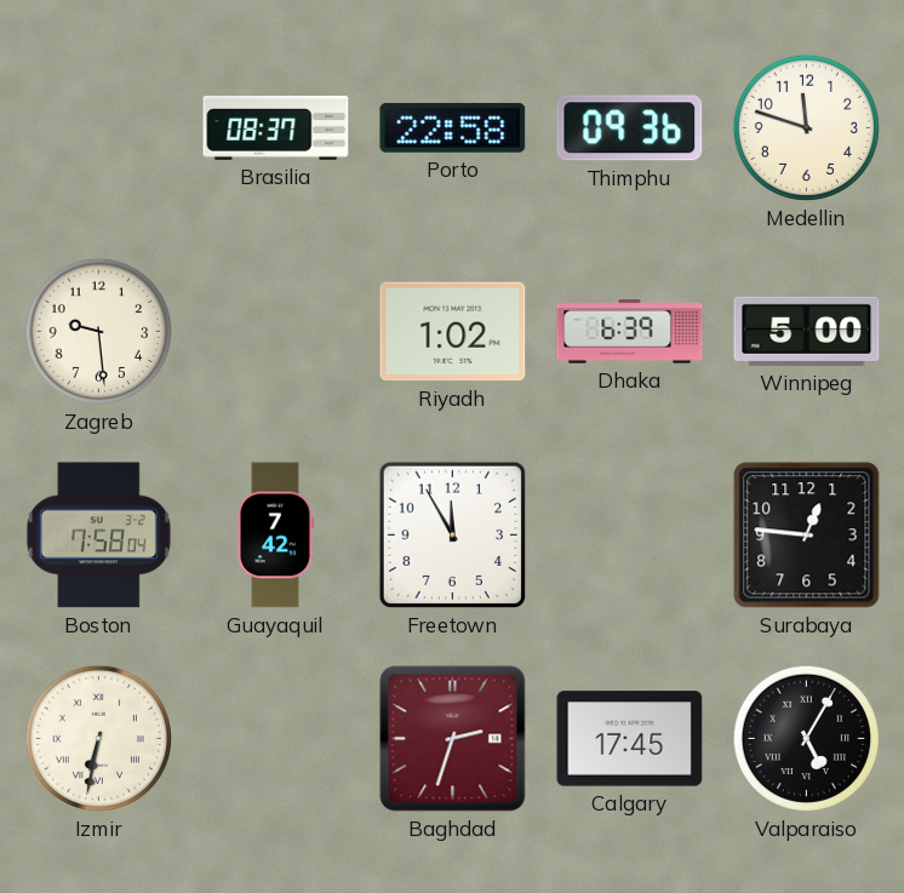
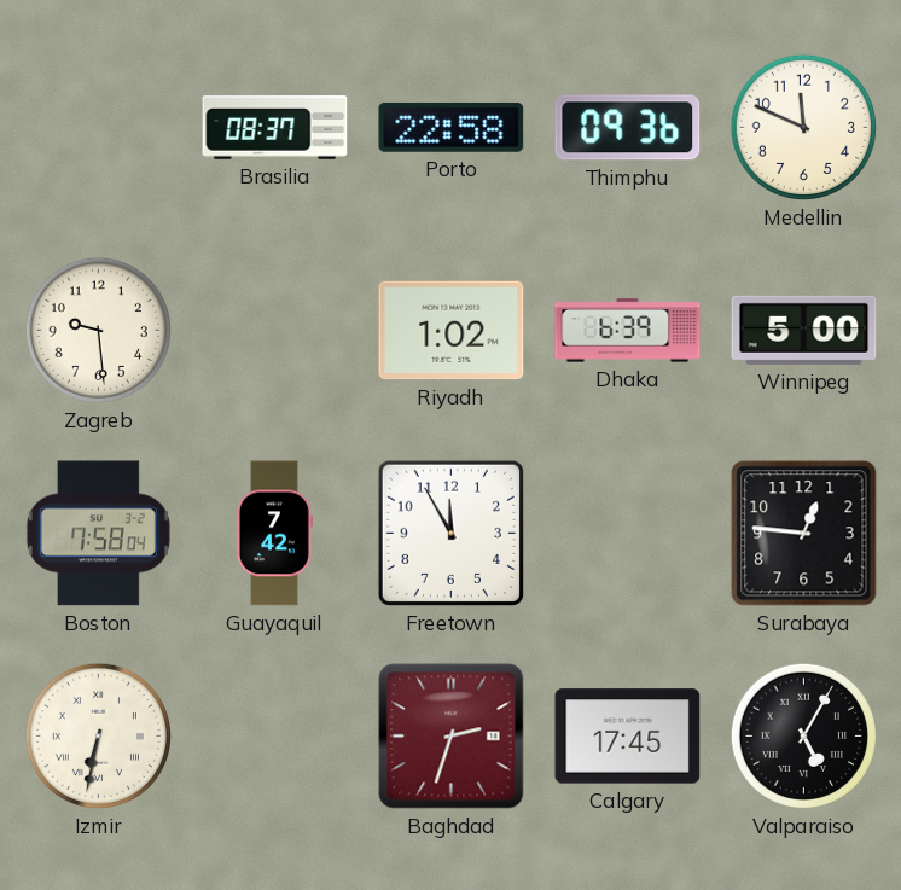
Medellin: 11:48 -> 11:49 (803, 127)
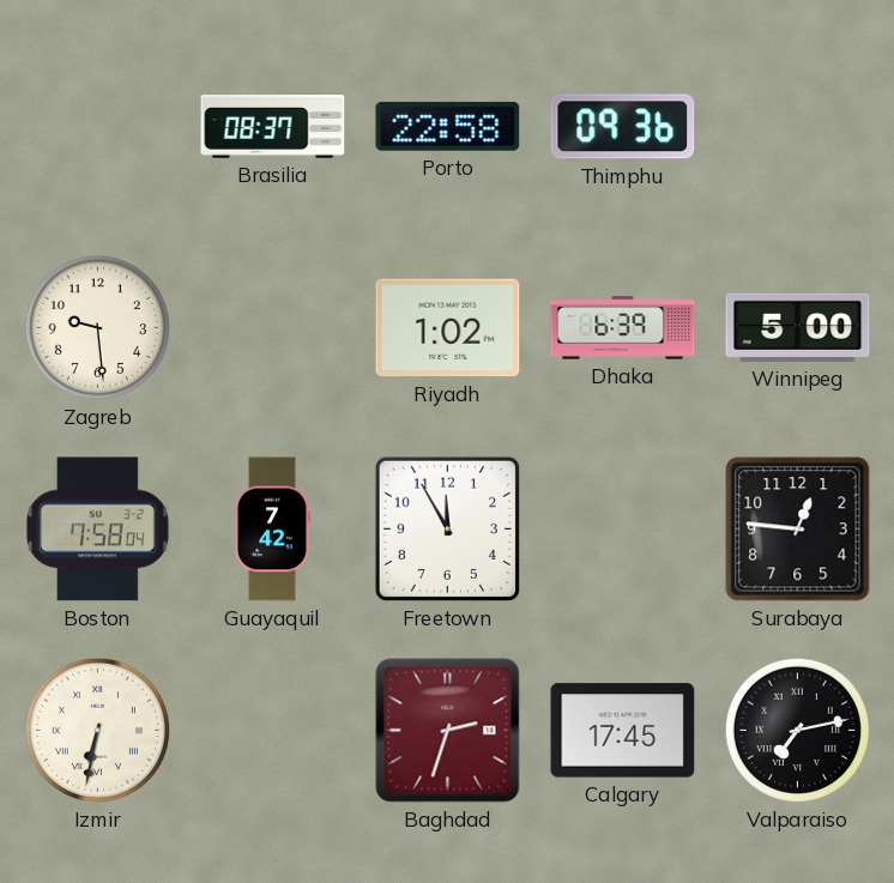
Medellin: 11:49 -> none (803, 127)
Valparaiso: 5:05 -> 7:13 (797, 730)
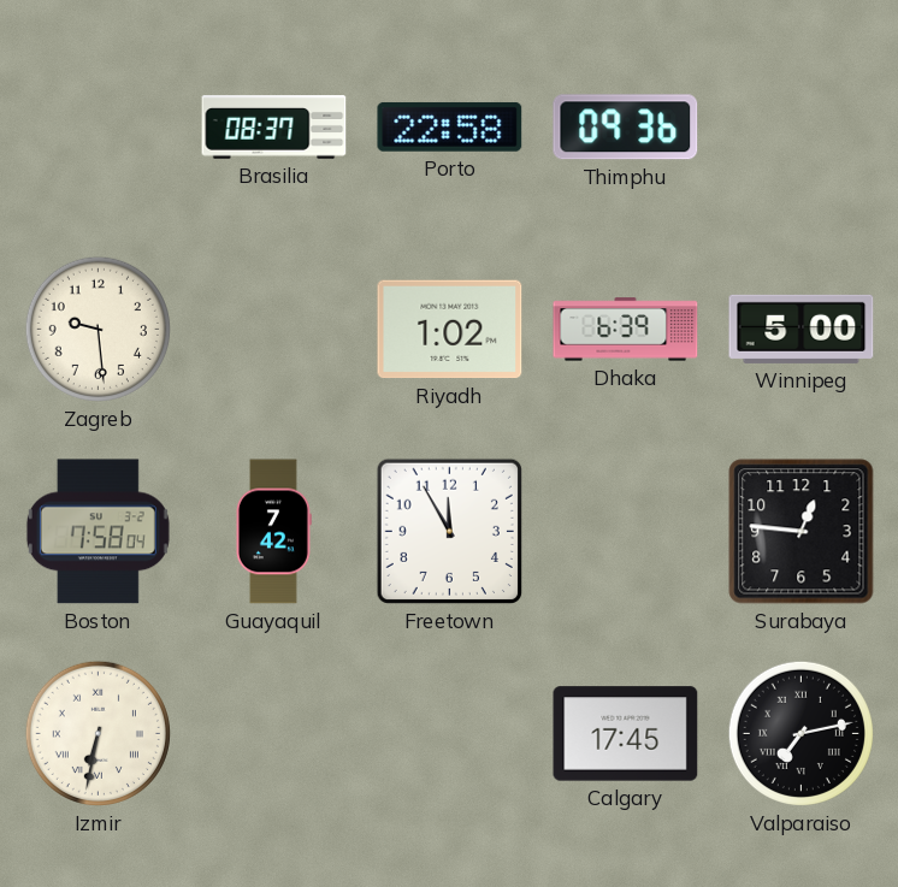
Baghdad: 2:33 -> none (448, 731)
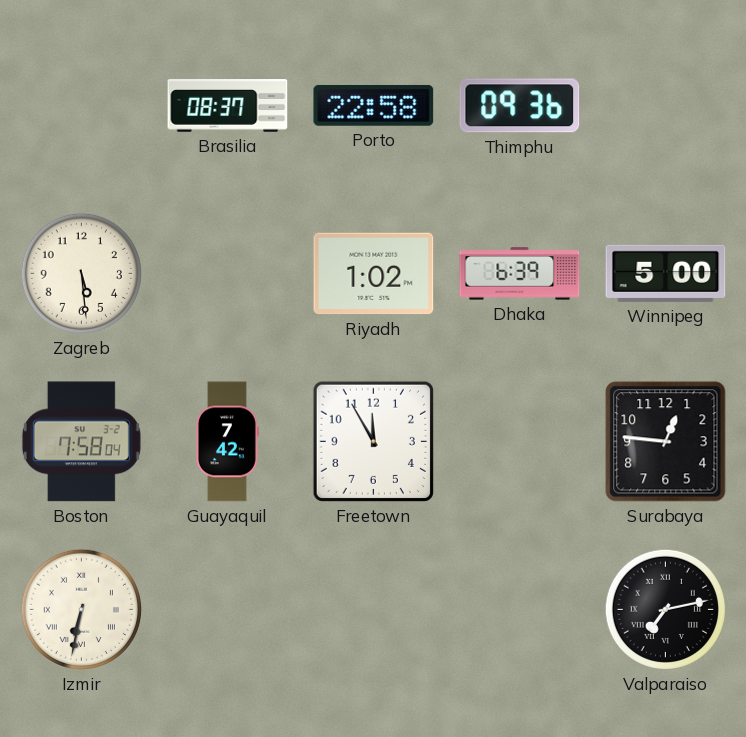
Zagreb: 9:29 -> 5:29 (81, 273)
Calgary: 17:45 -> none (626, 734)
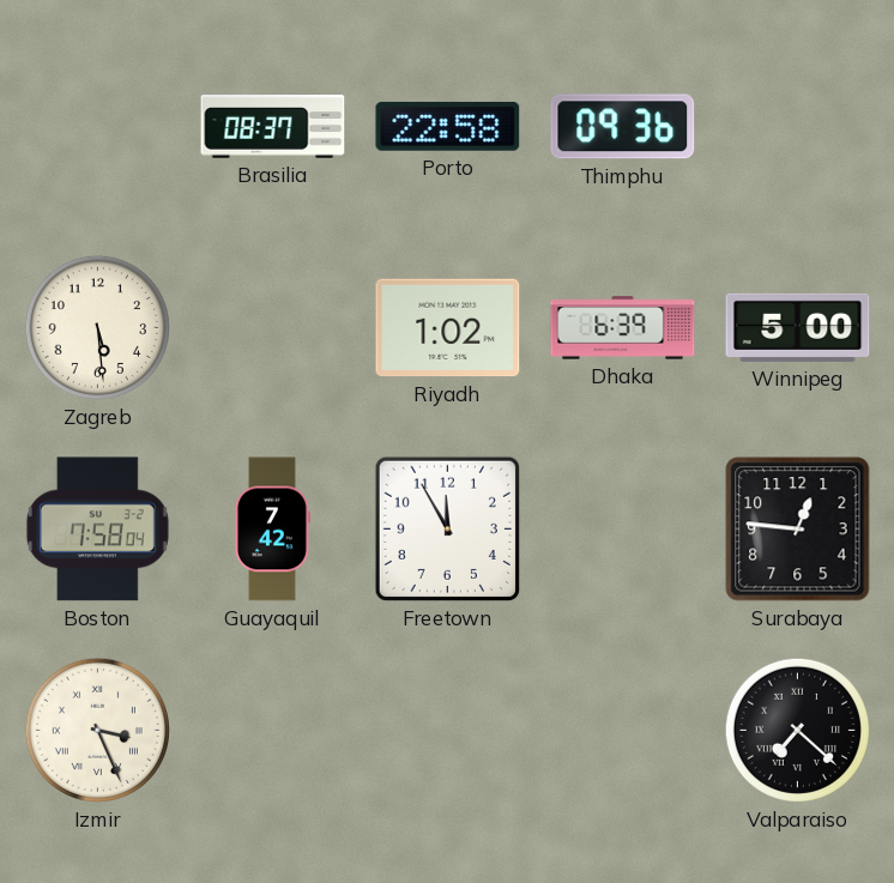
Izmir: 6:32 -> 3:26 (97, 730)
Valparaiso: 7:13 -> 7:22 (797, 730)
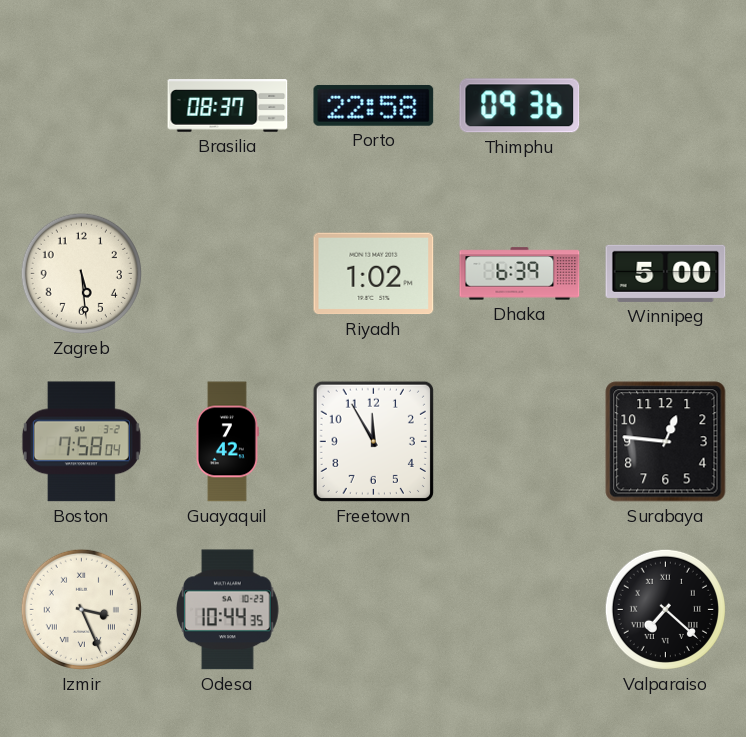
Odesa: none -> 10:44 (227, 610)
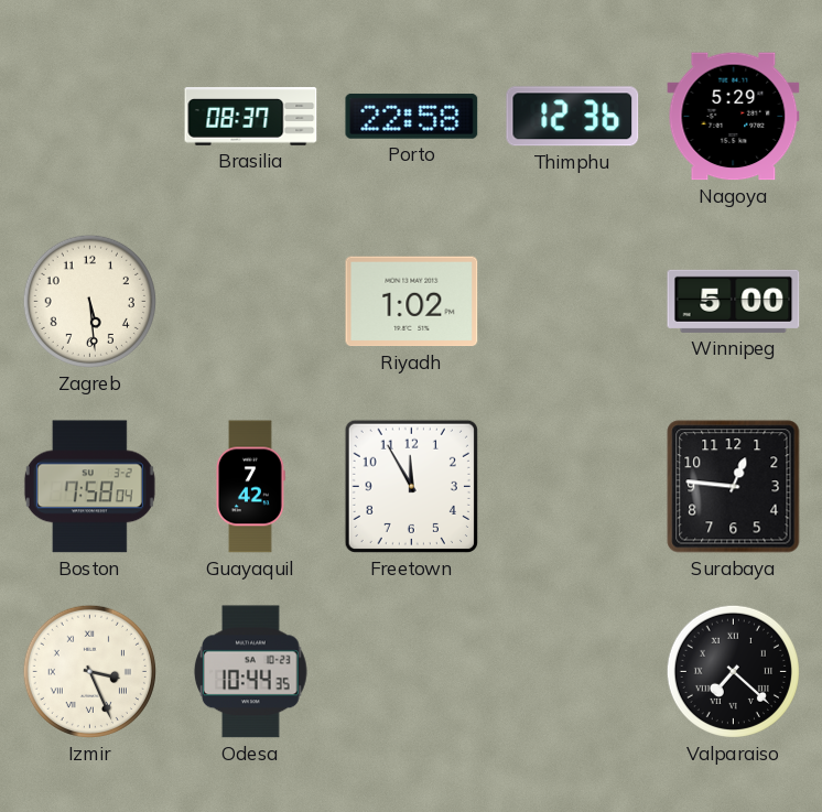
Thimphu: 09:36 -> 12:36 (573, 117)
Nagoya: none -> 5:29 (734, 117)
Dhaka: 6:39 -> none (520, 274)
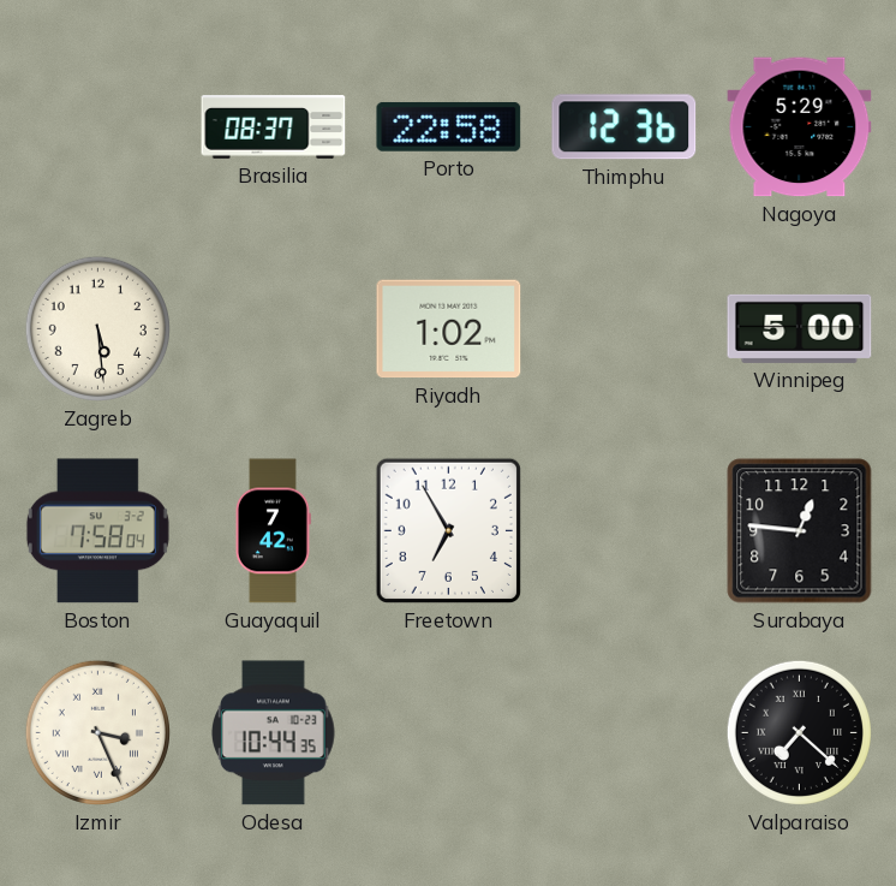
Freetown: 11:55 -> 6:55 (448, 530)
